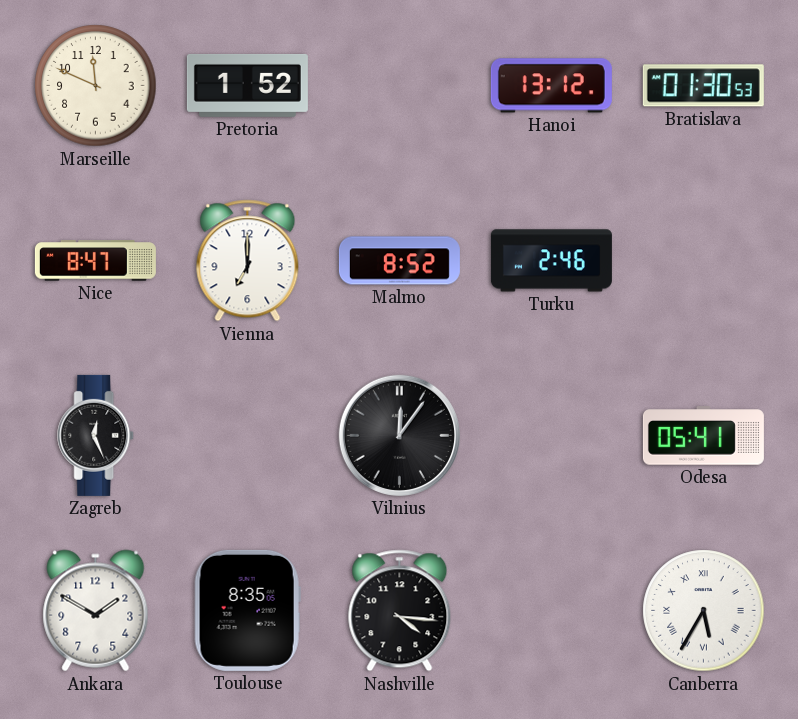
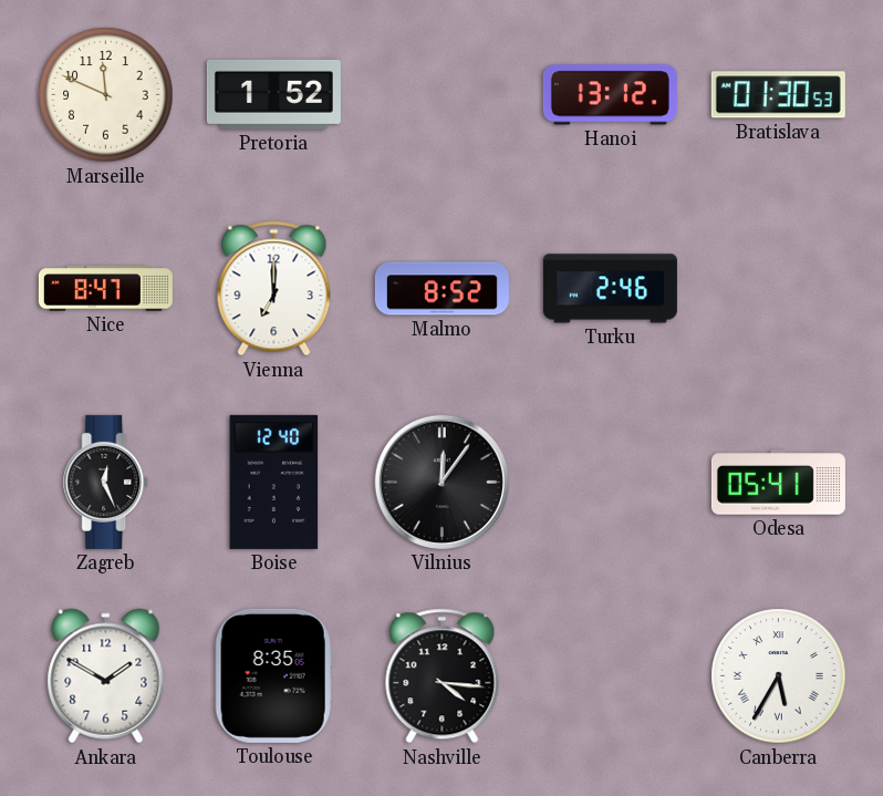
Boise: none -> 12:40 (274, 482)
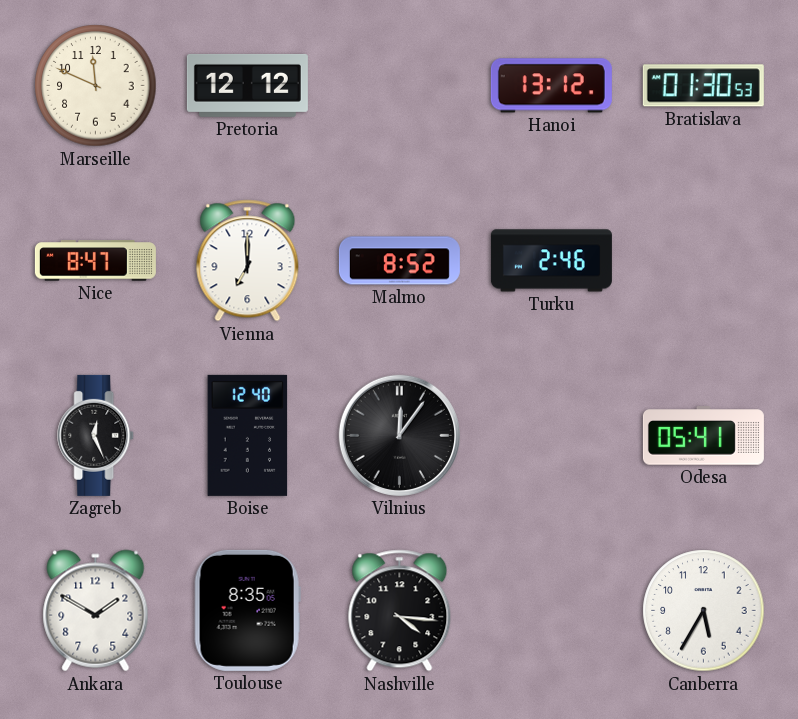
Pretoria: 1:52 -> 12:12 (247, 85)
Canberra numerals: Roman -> Arabic (704, 611)
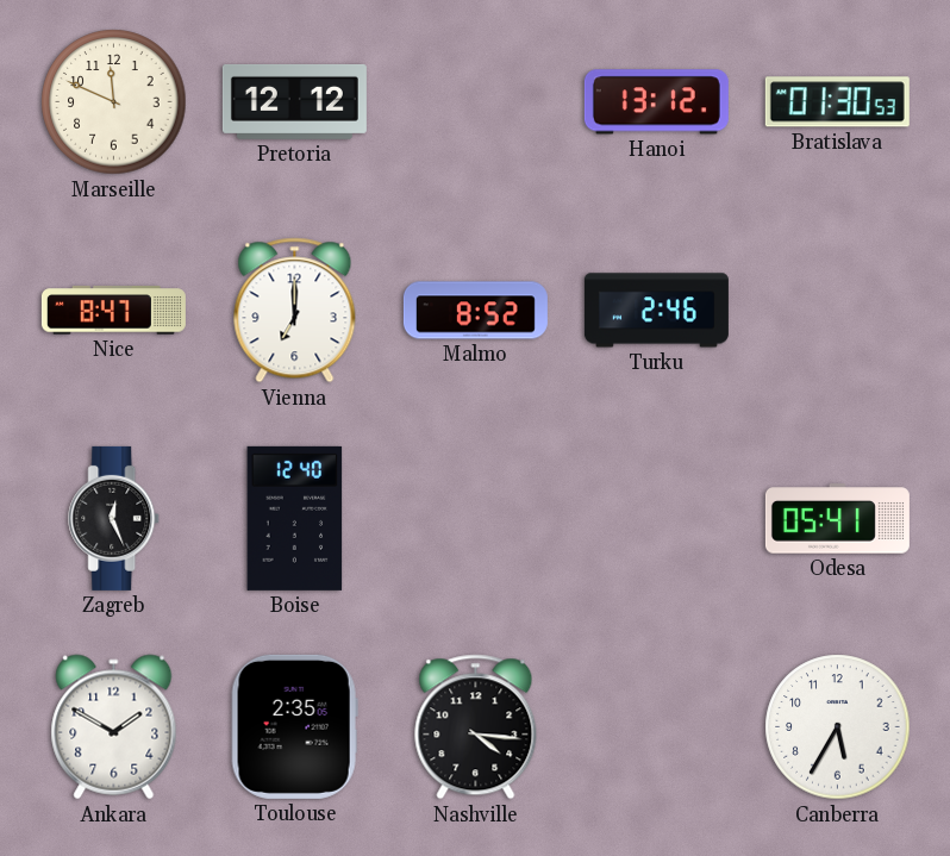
Vilnius: 12:06 -> none (399, 435)
Toulouse: 8:35 -> 2:35 (294, 726)
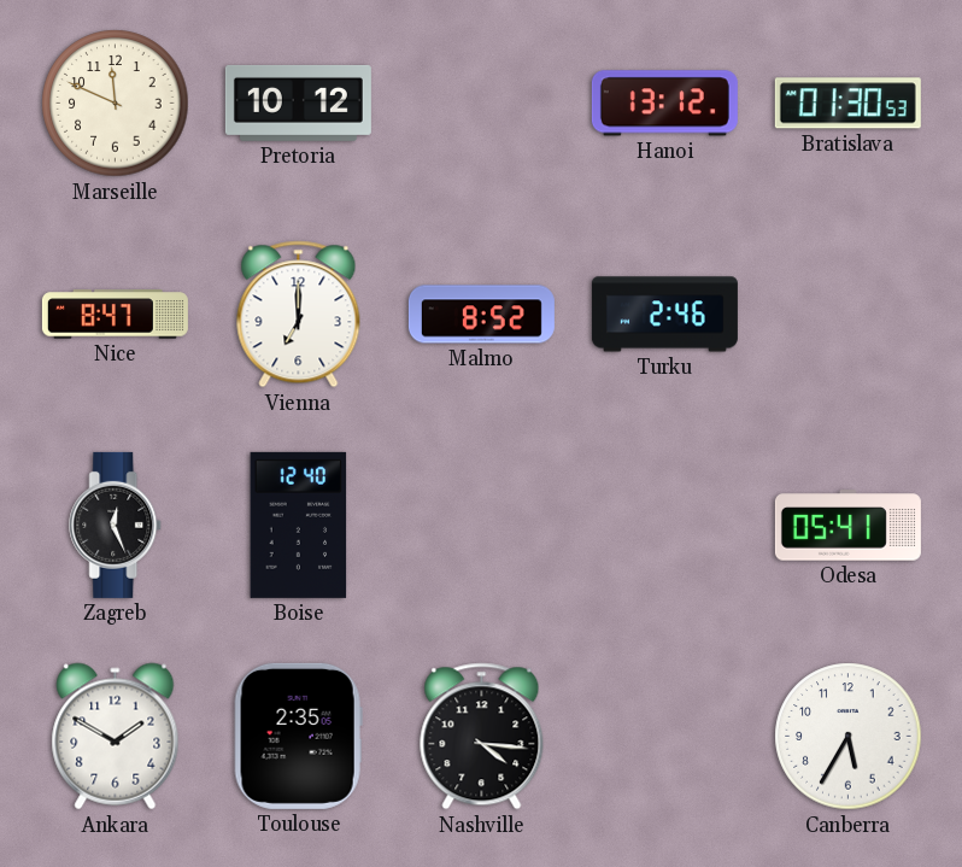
Pretoria: 12:12 -> 10:12 (298, 102)
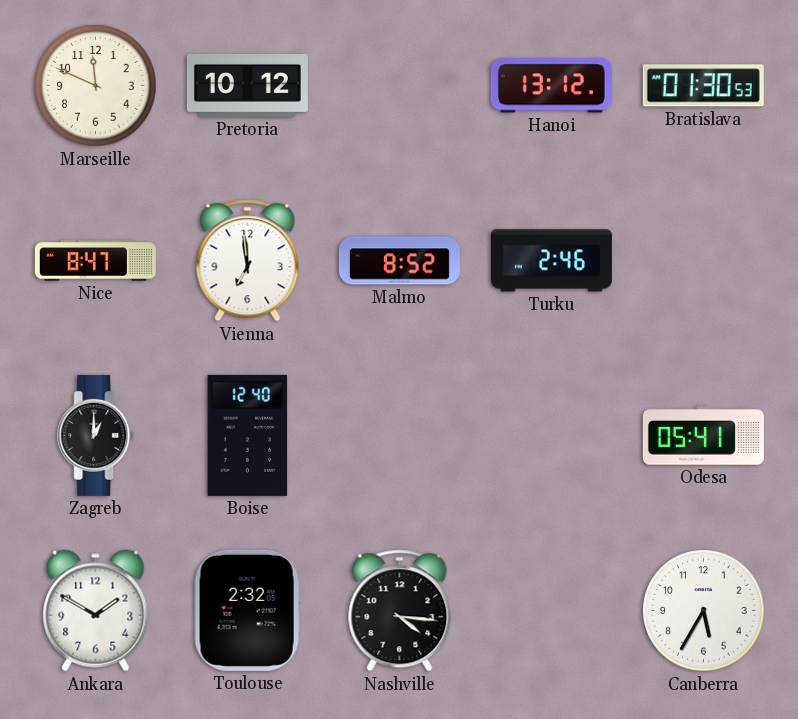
Vienna: 7:00 -> 6:59 (248, 261)
Zagreb: 12:26 -> 1:00 (96, 435)
Toulouse: 2:35 -> 2:32 (247, 610)
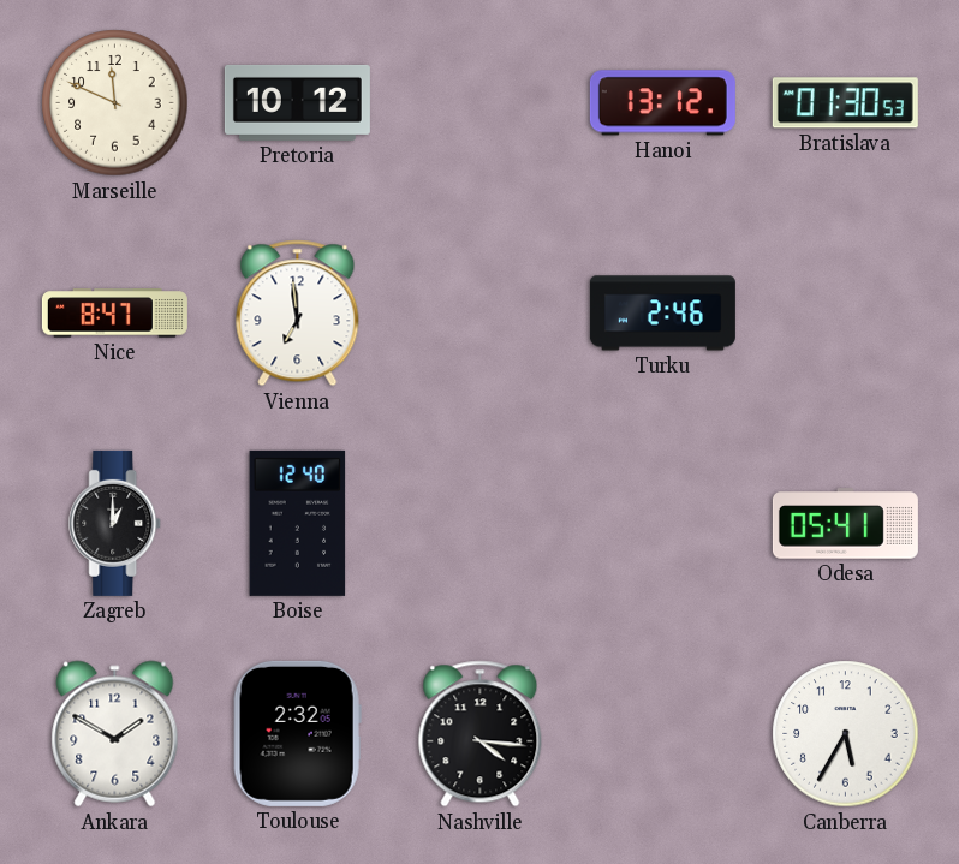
Malmo: 8:52 -> none (399, 261)
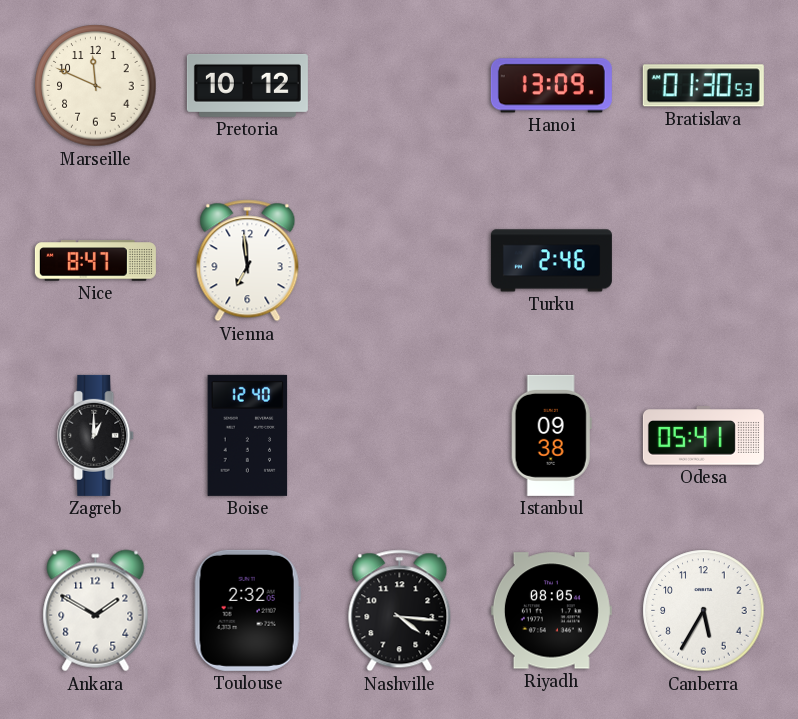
Hanoi: 13:12 -> 13:09 (551, 86)
Istanbul: none -> 09:38 (551, 435)
Riyadh: none -> 08:05 (551, 611)
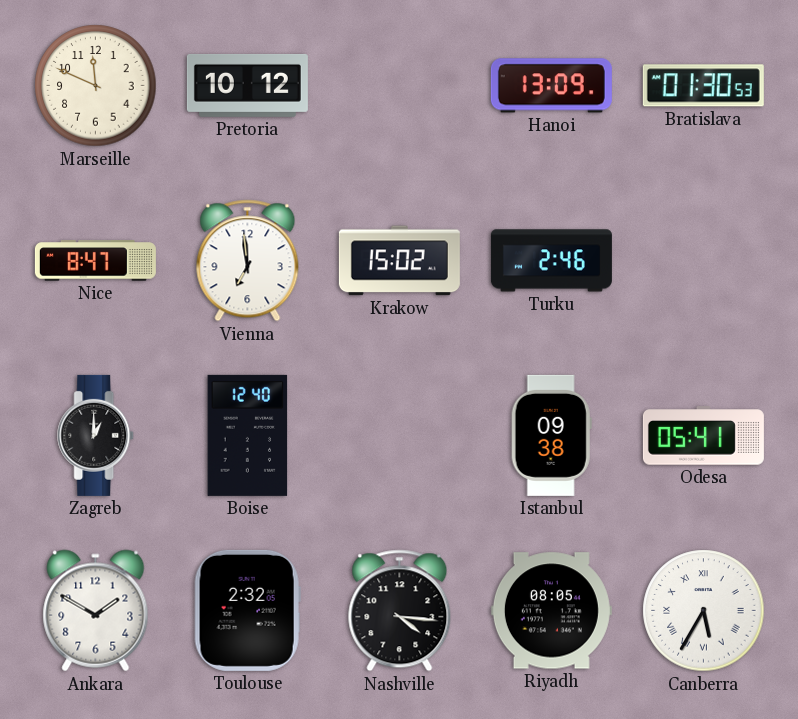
Krakow: none -> 15:02 (399, 261)
Canberra numerals: Arabic -> Roman (704, 611)
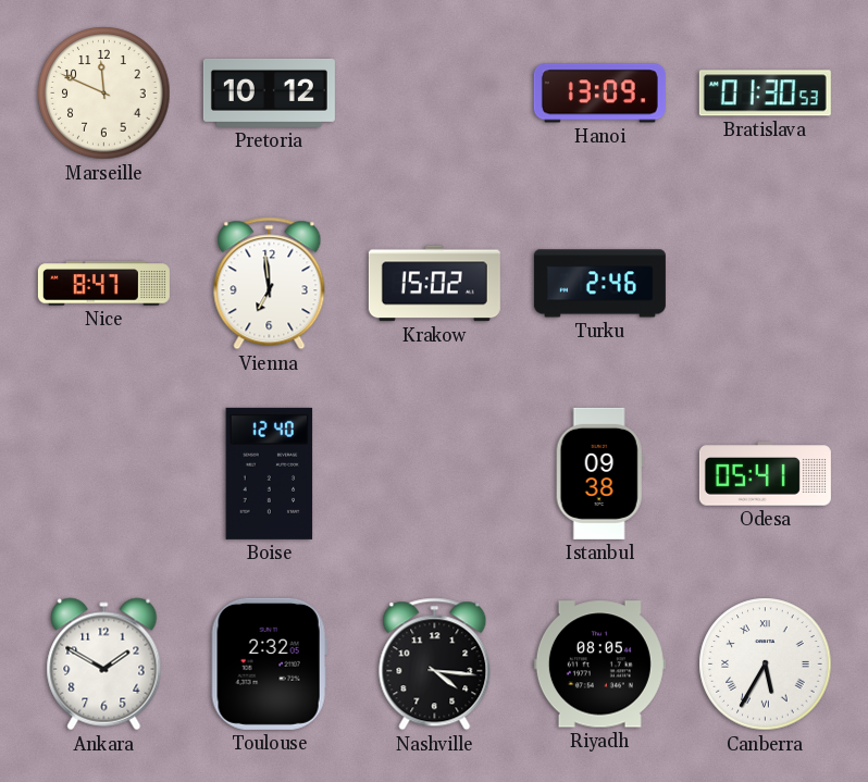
Zagreb: 1:00 -> none (96, 435)
